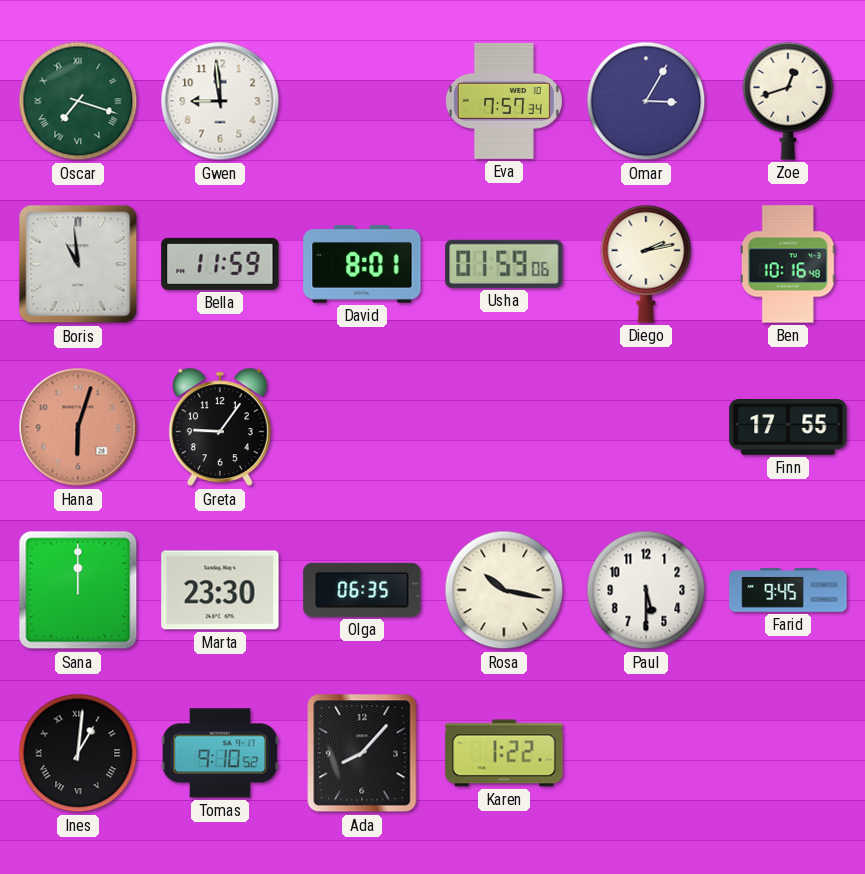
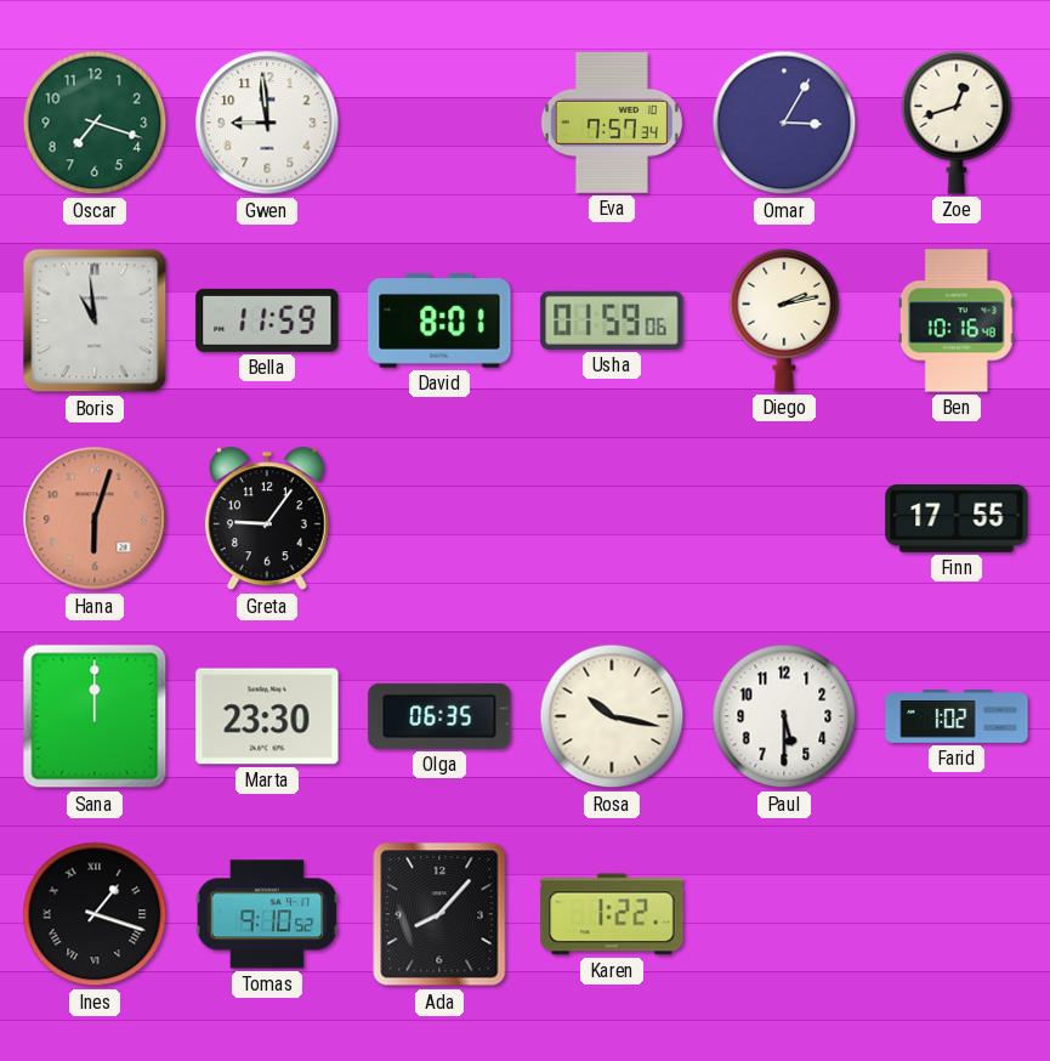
Oscar numerals: Roman -> Arabic (95, 123)
Farid: 9:45 -> 1:02 (957, 716)
Ines: 1:01 -> 1:18 (95, 914)
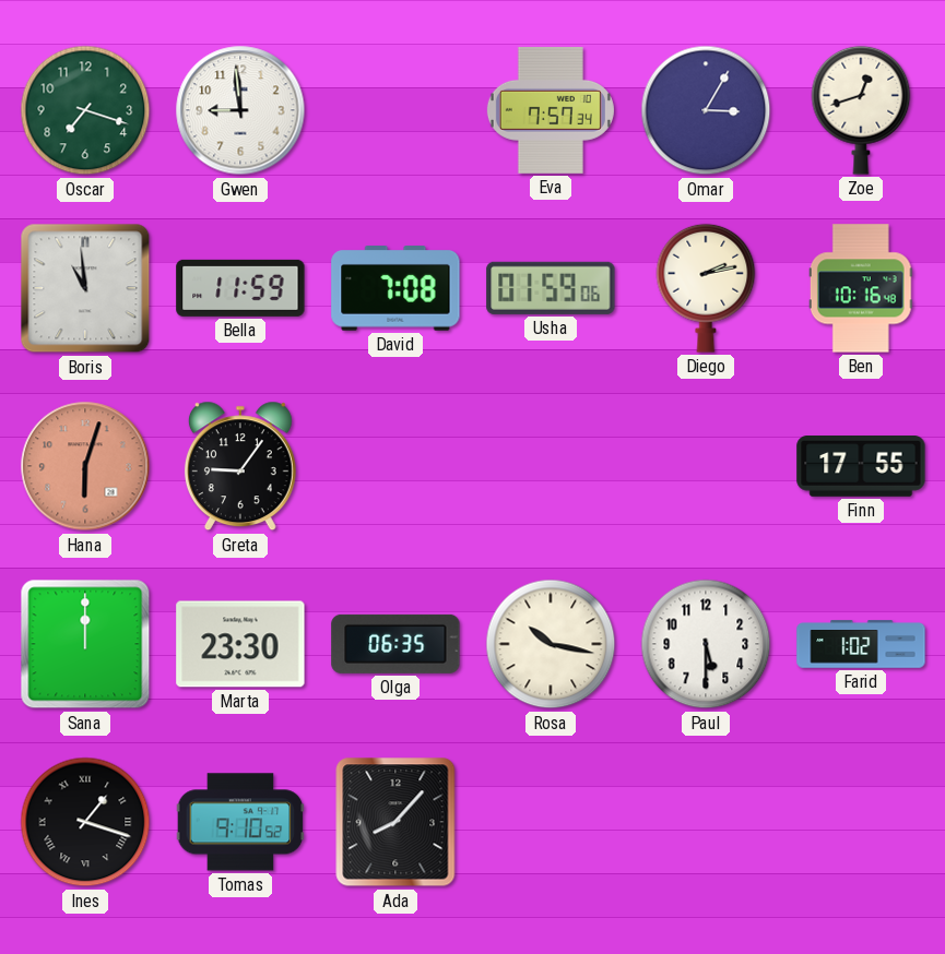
David: 8:01 -> 7:08 (395, 289)
Karen: 1:22 -> none (612, 914)
